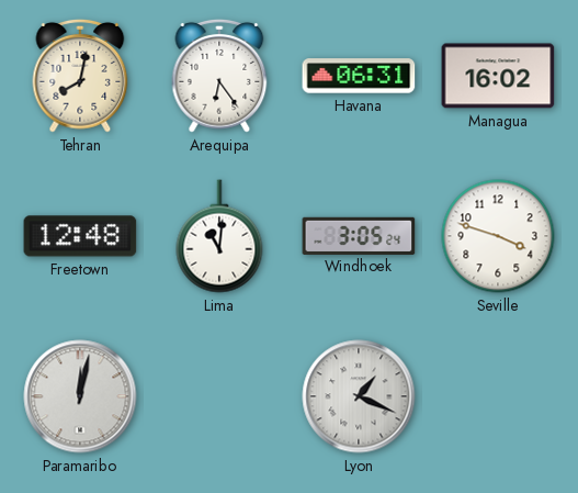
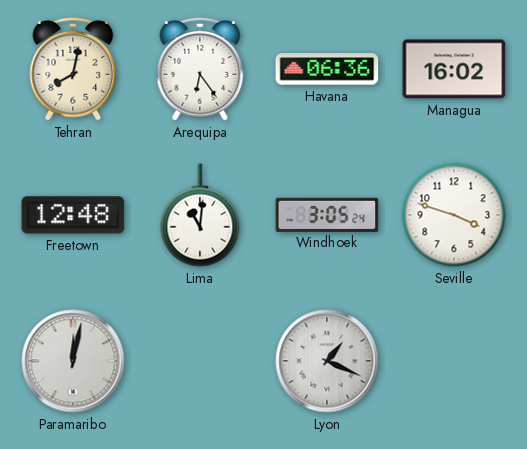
Havana: 06:31 -> 06:36 (327, 69)
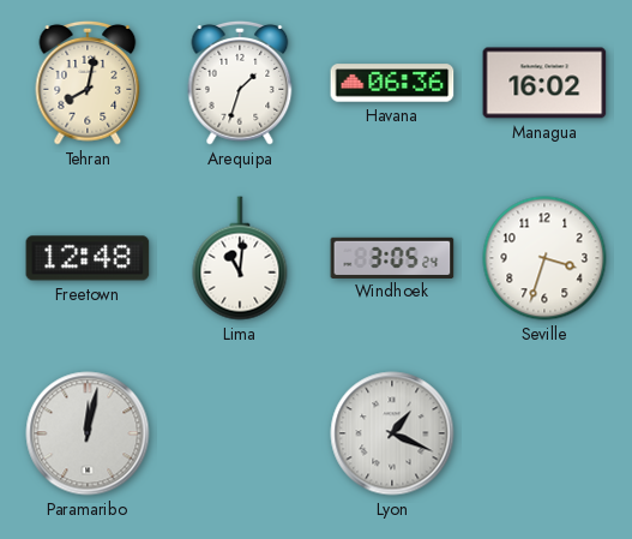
Arequipa: 6:24 -> 1:33 (240, 83)
Seville: 3:48 -> 3:33 (544, 258)
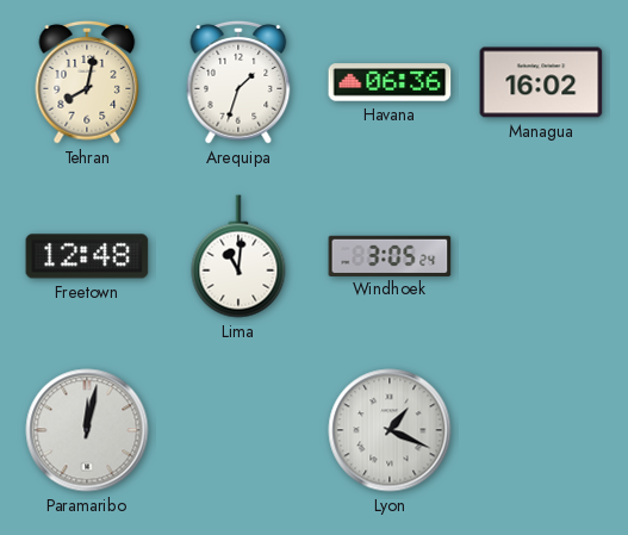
Seville: 3:33 -> none (544, 258)
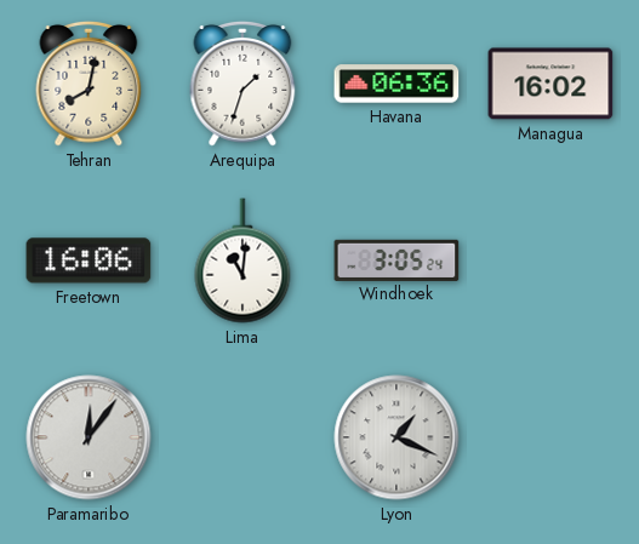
Freetown: 12:48 -> 16:06 (89, 260)
Paramaribo: 12:02 -> 12:06 (89, 437)
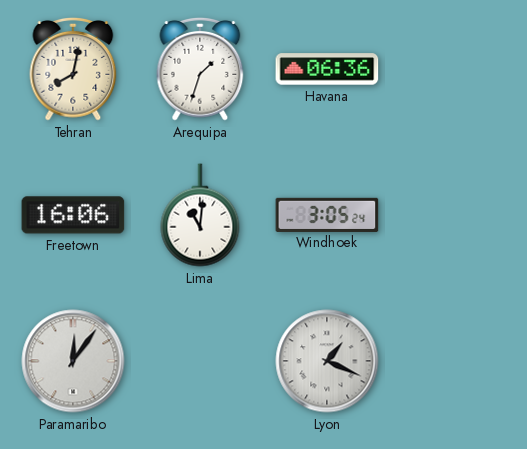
Managua: 16:02 -> none (550, 84)
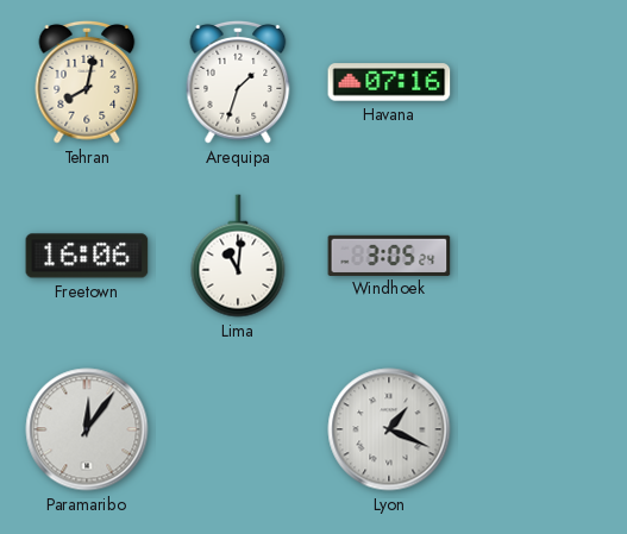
Havana: 06:36 -> 07:16 (389, 82)
